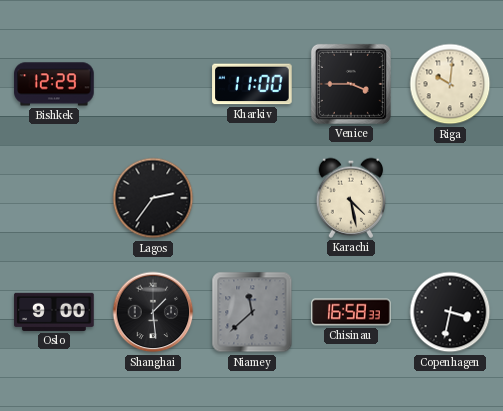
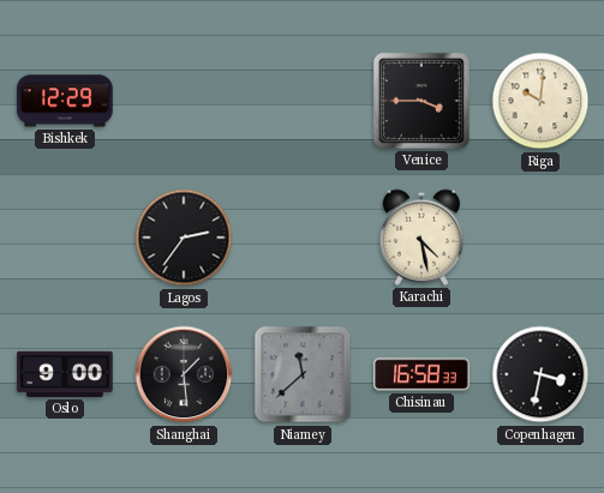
Kharkiv: 11:00 -> none (252, 84)
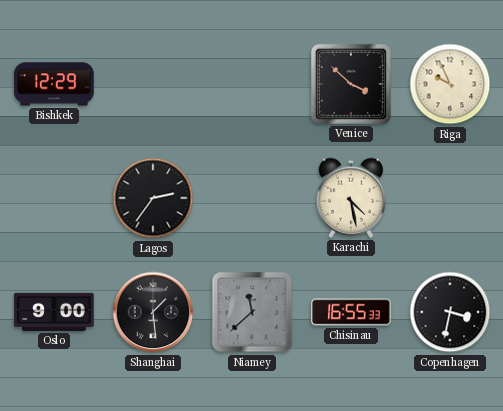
Venice: 3:45 -> 3:52 (351, 84)
Riga: 10:01 -> 9:56 (450, 84)
Chisinau: 16:58 -> 16:55 (351, 312)
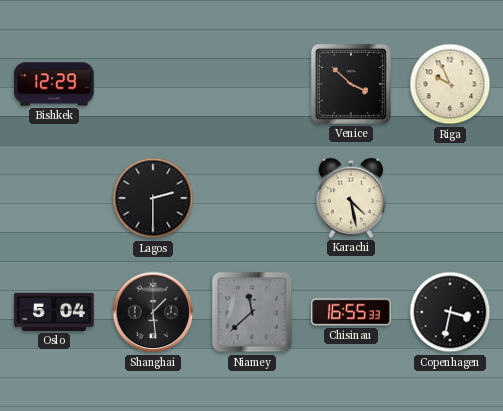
Lagos: 2:36 -> 2:30 (153, 198)
Oslo: 9:00 -> 5:04 (54, 312)
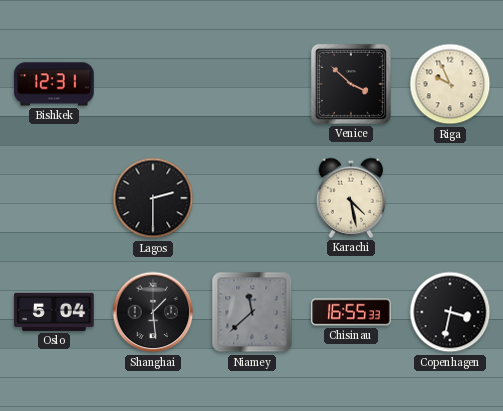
Bishkek: 12:29 -> 12:31 (54, 84)
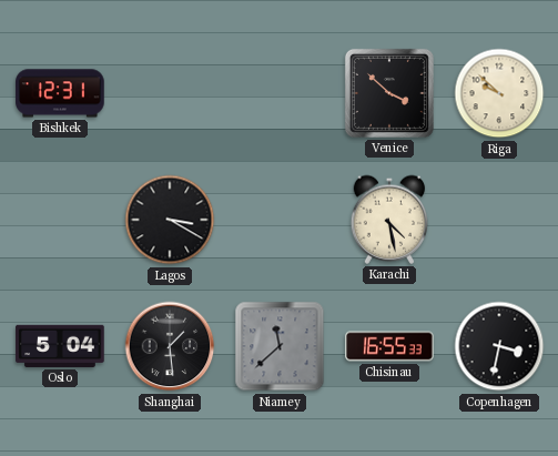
Riga: 9:56 -> 9:52 (499, 93)
Lagos: 2:30 -> 3:20 (170, 220)
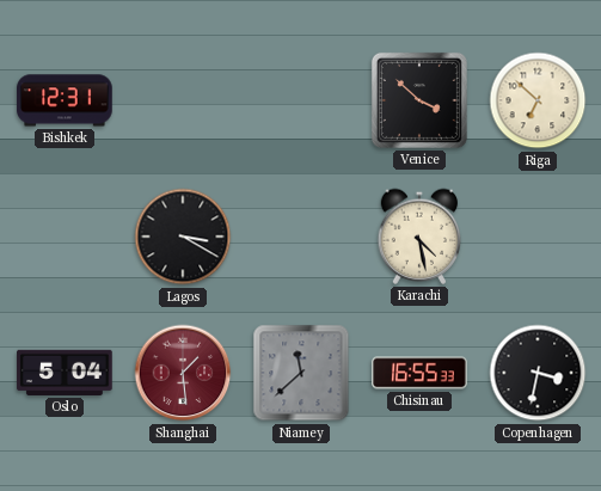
Riga: 9:52 -> 6:52 (538, 100)
Shanghai dial: black -> burgundy (183, 373)
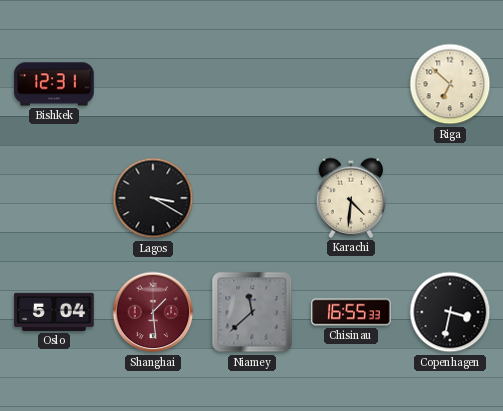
Venice: 3:52 -> none (419, 100)
Karachi: 4:28 -> 4:31 (351, 198)
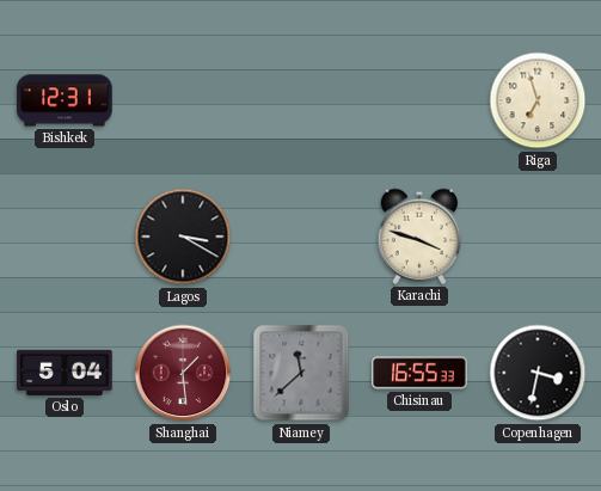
Riga: 6:52 -> 6:57 (538, 100)
Karachi: 4:31 -> 3:48 (419, 237)
